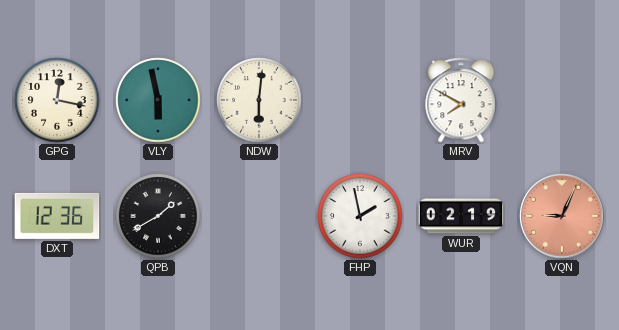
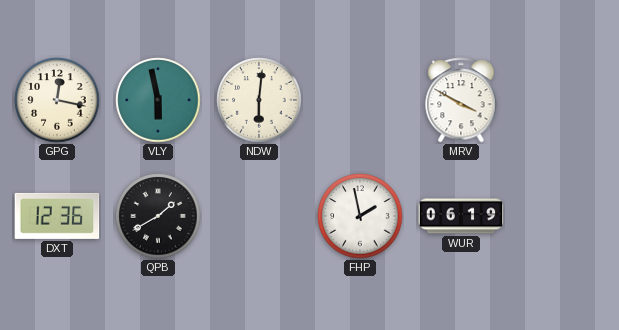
MRV: 7:50 -> 3:50 (461, 100)
WUR: 02:19 -> 06:19 (461, 216)
VQN: 9:04 -> none (562, 216)
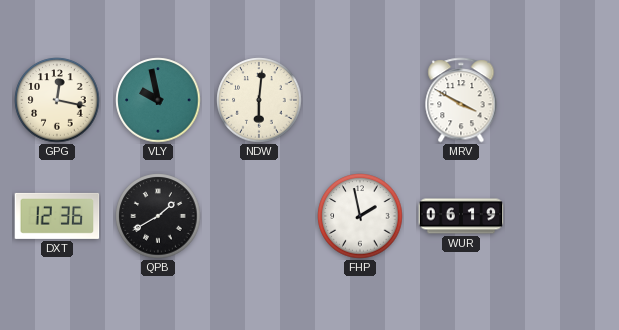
VLY: 5:58 -> 9:58 (158, 100)
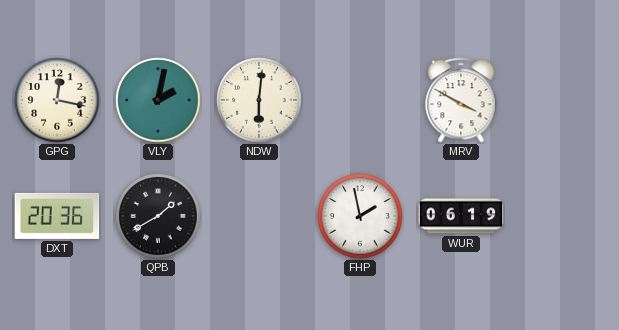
VLY: 9:58 -> 2:02 (158, 100)
DXT: 12:36 -> 20:36 (57, 216)
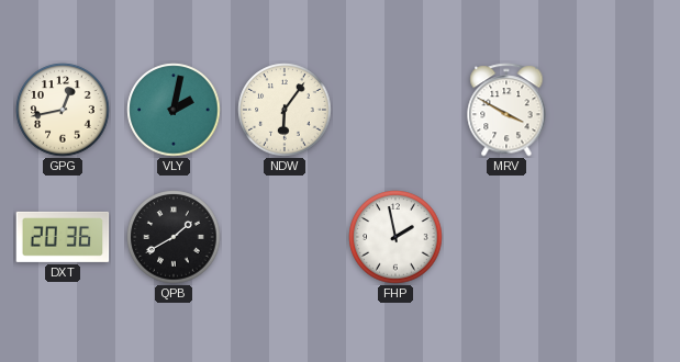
GPG: 12:17 -> 12:43 (63, 110)
NDW: 6:01 -> 6:06 (285, 110)
WUR: 06:19 -> none (461, 216)
